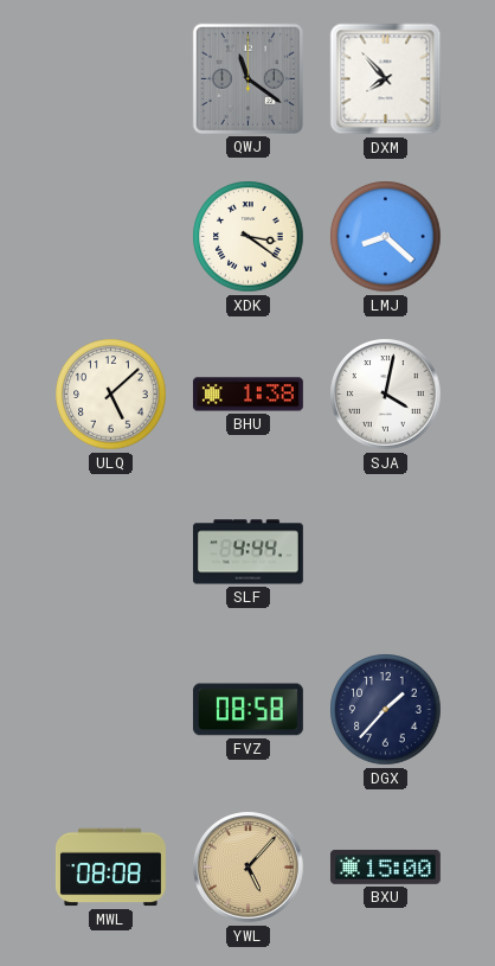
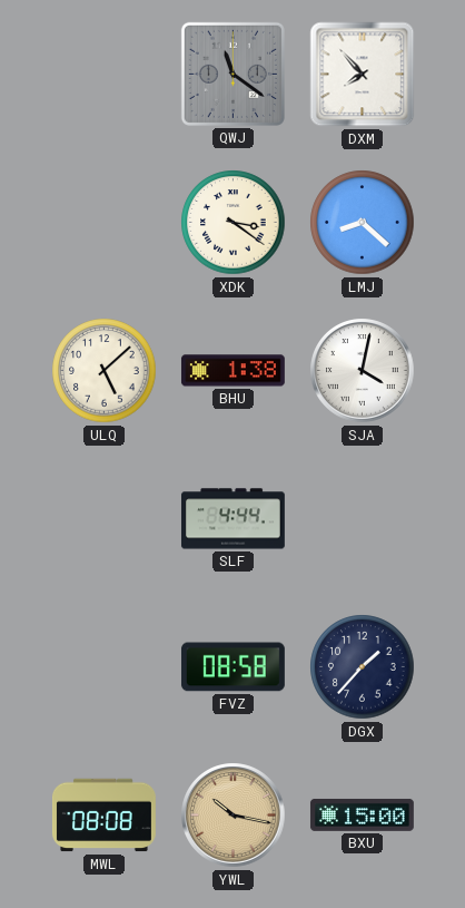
YWL: 5:07 -> 10:17 (234, 816)
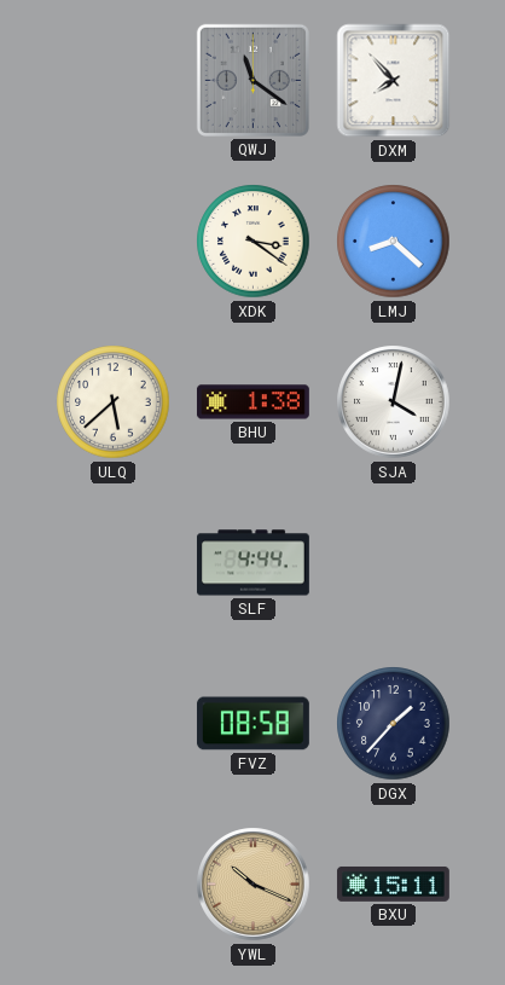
ULQ: 5:08 -> 5:38 (114, 402)
MWL: 08:08 -> none (103, 816)
YWL: 10:17 -> 10:19 (254, 885)
BXU: 15:00 -> 15:11 (393, 883)
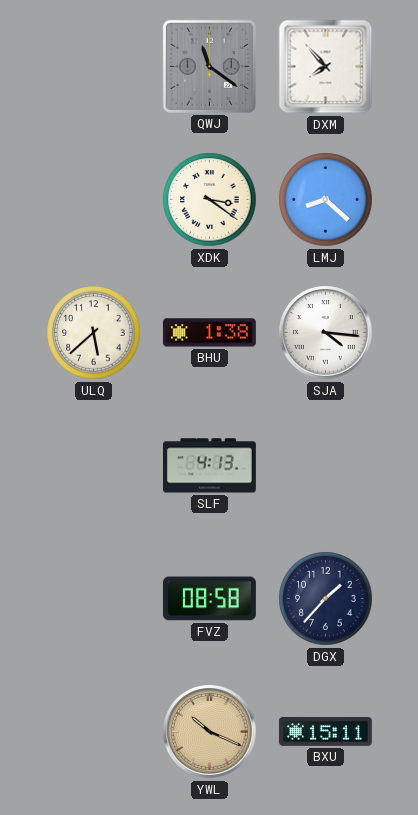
SJA: 4:02 -> 4:16 (326, 333)
SLF: 4:44 -> 4:13 (209, 466)
